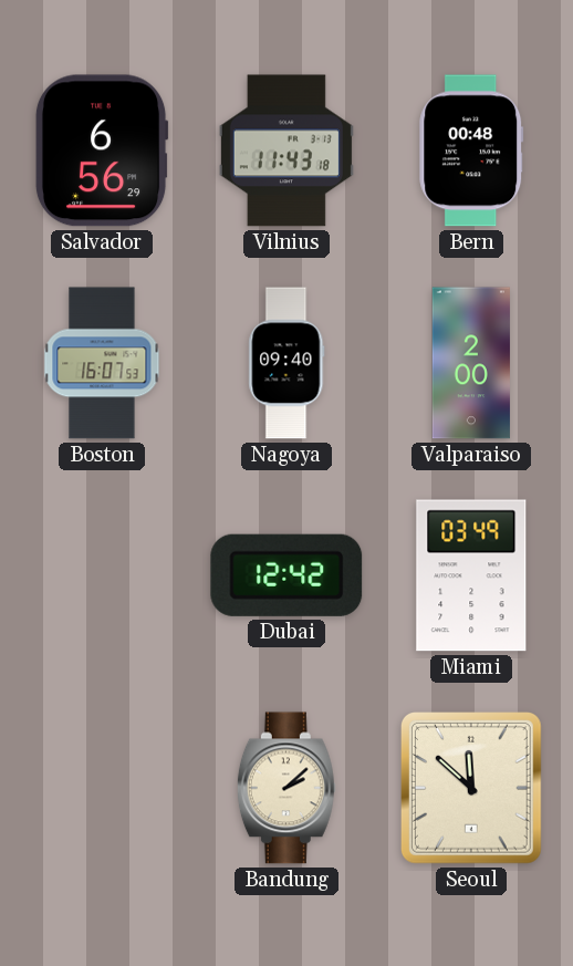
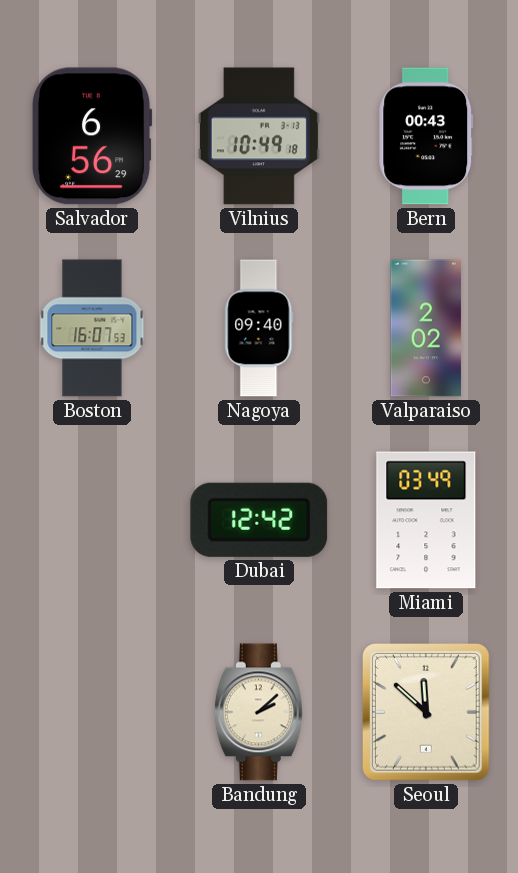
Vilnius: 11:43 -> 10:49 (259, 136)
Bern: 00:48 -> 00:43 (426, 136)
Valparaiso: 2:00 -> 2:02 (426, 328)
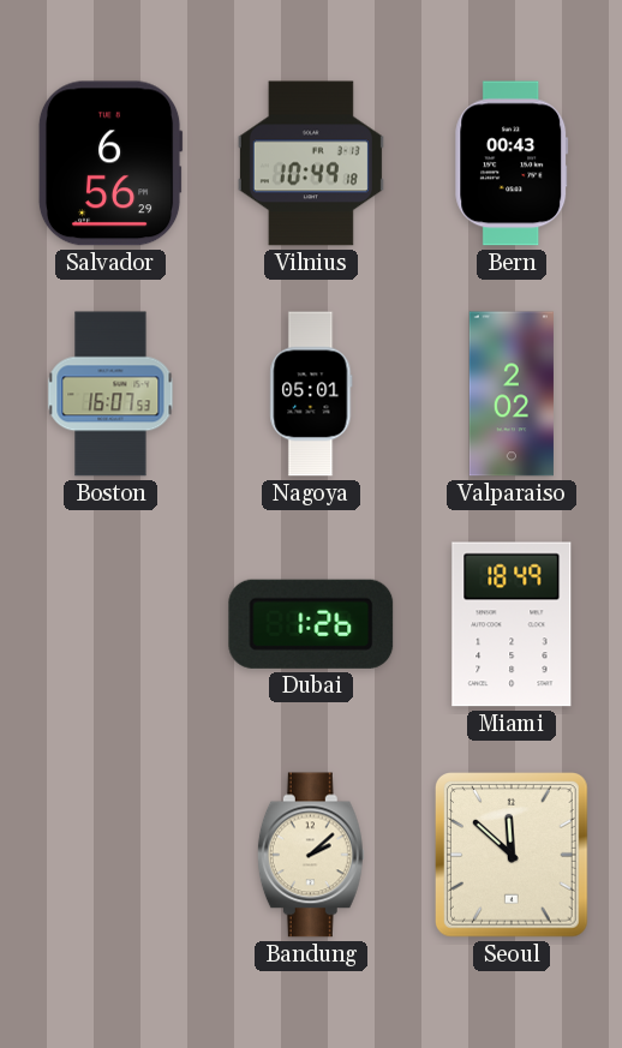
Nagoya: 09:40 -> 05:01 (311, 394)
Dubai: 12:42 -> 1:26 (311, 624)
Miami: 03:49 -> 18:49 (512, 624)
